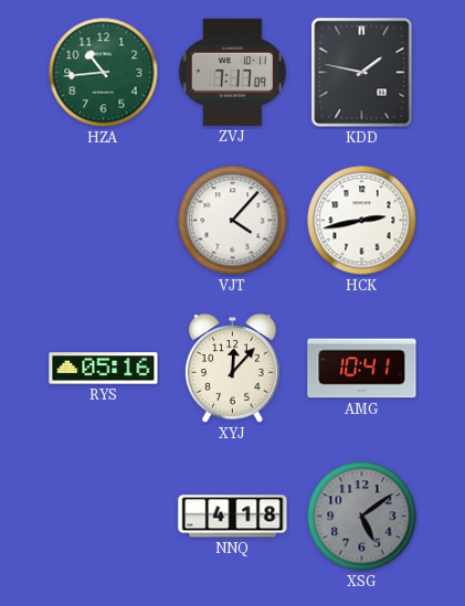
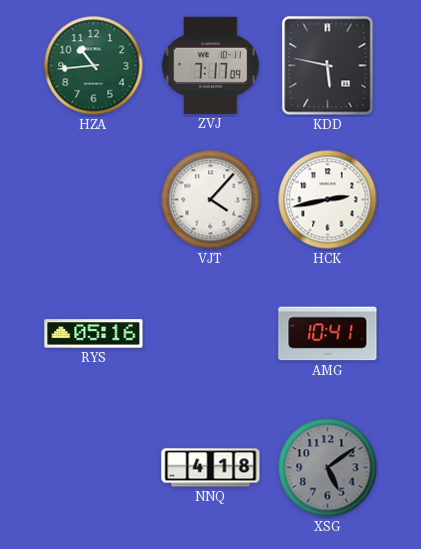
KDD: 1:47 -> 5:47 (328, 66)
XYJ: 12:07 -> none (233, 369)
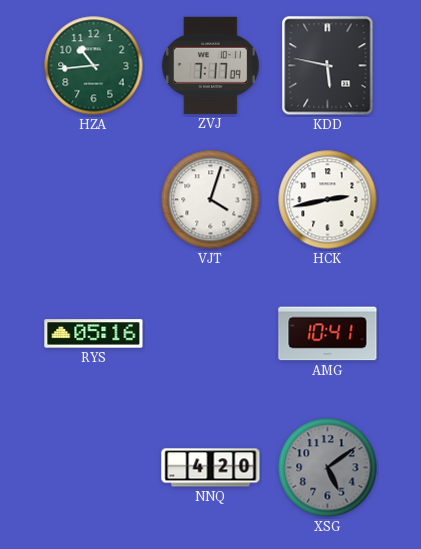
VJT: 4:07 -> 4:03 (211, 200)
NNQ: 4:18 -> 4:20 (211, 468)
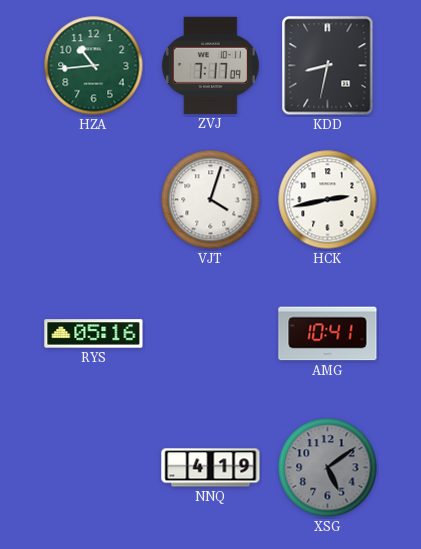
KDD: 5:47 -> 8:32 (328, 66)
NNQ: 4:20 -> 4:19 (211, 468)
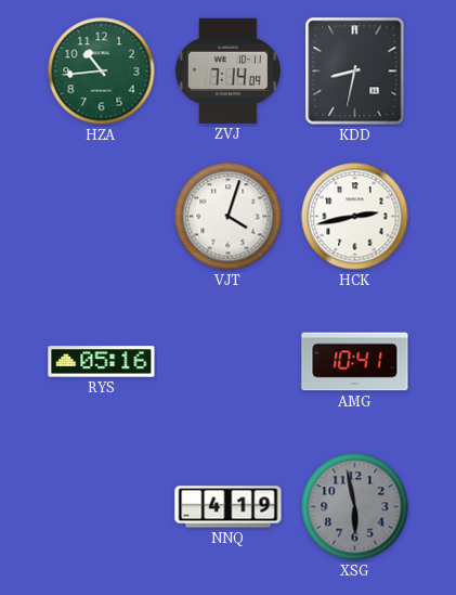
ZVJ: 7:17 -> 7:14 (227, 70)
XSG: 5:09 -> 5:58 (355, 507)
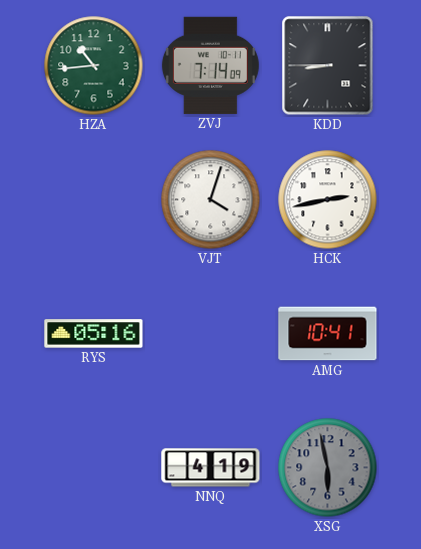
KDD: 8:32 -> 8:45 (328, 66)
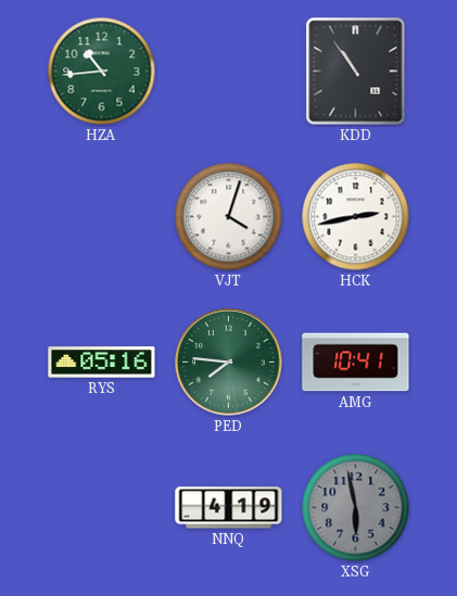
ZVJ: 7:14 -> none (210, 65)
KDD: 8:45 -> 10:54 (356, 72)
PED: none -> 7:46 (229, 363)
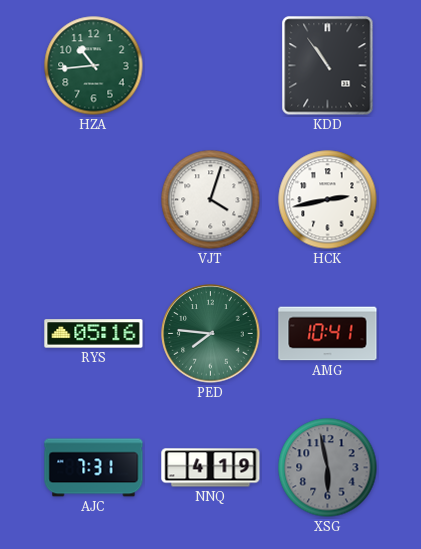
AJC: none -> 7:31 (94, 468)
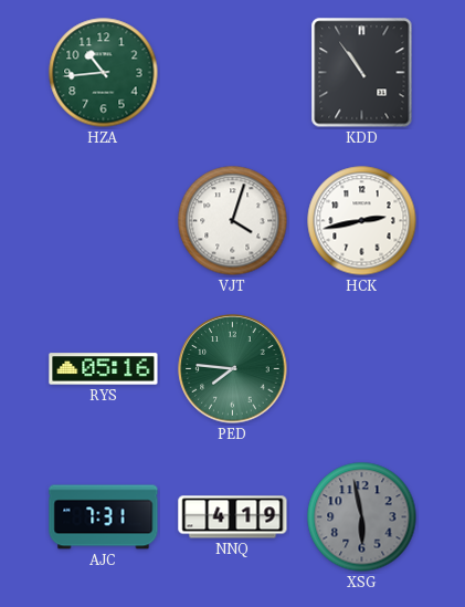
AMG: 10:41 -> none (328, 334)
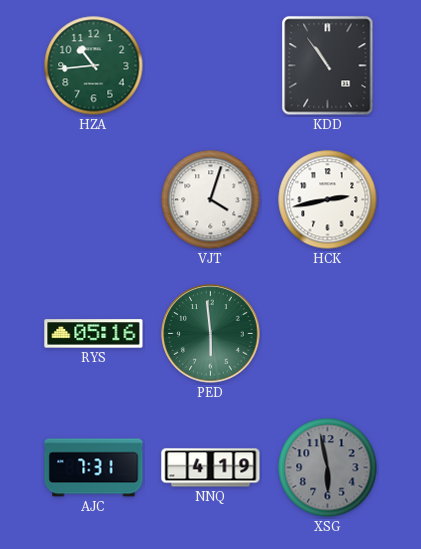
PED: 7:46 -> 5:59 (211, 334)
